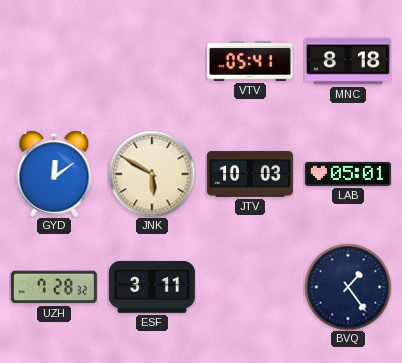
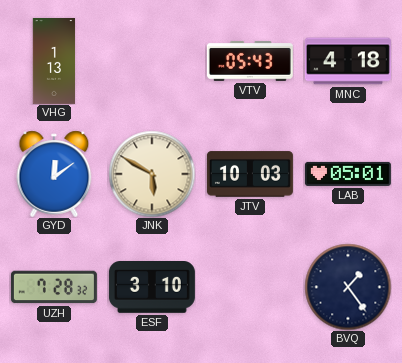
VHG: none -> 1:13 (54, 61)
VTV: 05:41 -> 05:43 (250, 62)
MNC: 8:18 -> 4:18 (348, 61)
ESF: 3:11 -> 3:10 (152, 288)
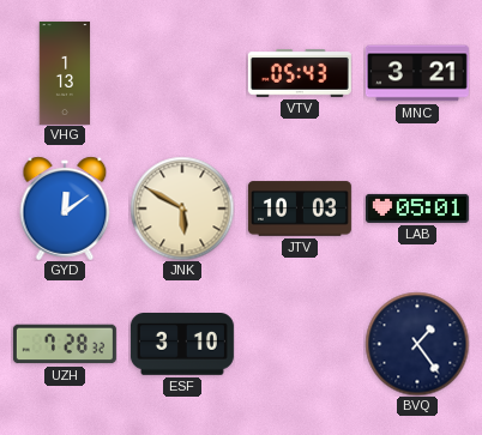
MNC: 4:18 -> 3:21 (417, 73)
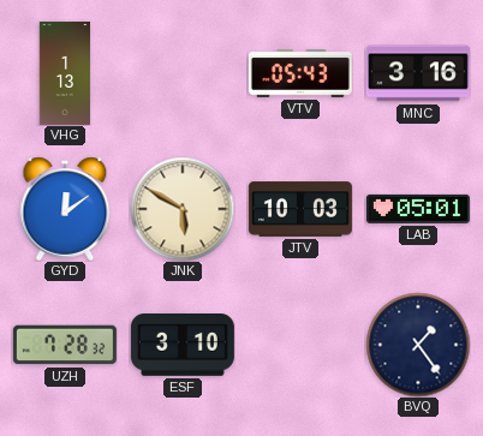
MNC: 3:21 -> 3:16 (418, 73)
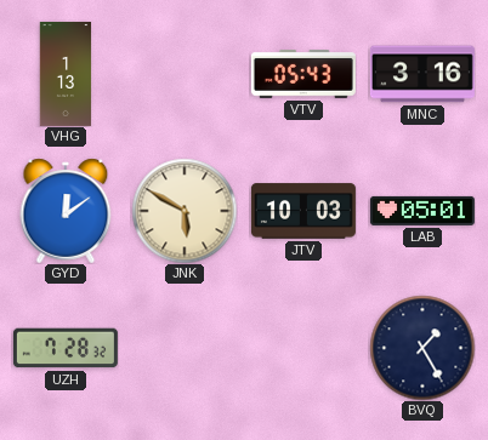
ESF: 3:10 -> none (183, 346)
BVQ: 1:24 -> 1:25 (422, 348)
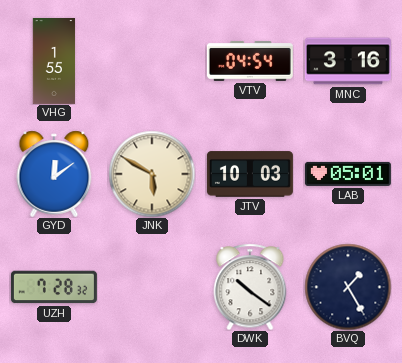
VHG: 1:13 -> 1:55 (54, 61)
VTV: 05:43 -> 04:54 (250, 62)
DWK: none -> 10:21 (250, 287)
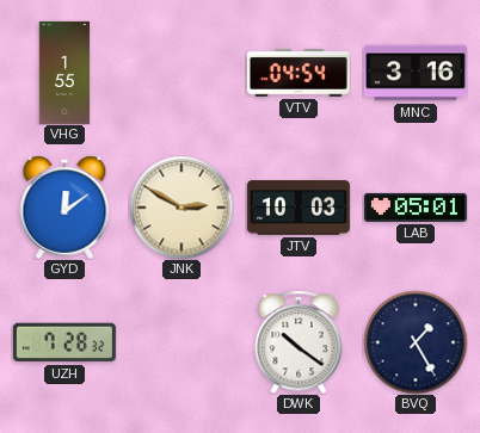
JNK: 5:50 -> 2:50 (181, 208)
